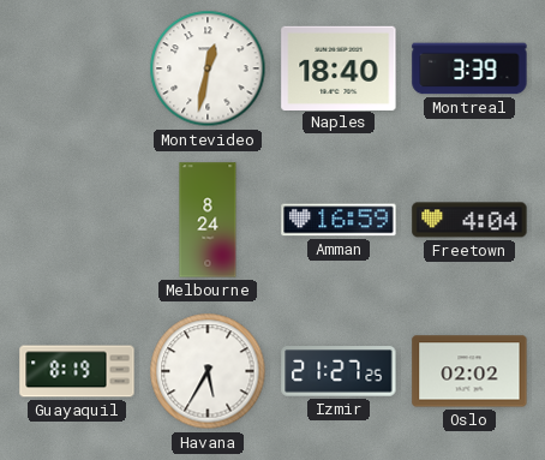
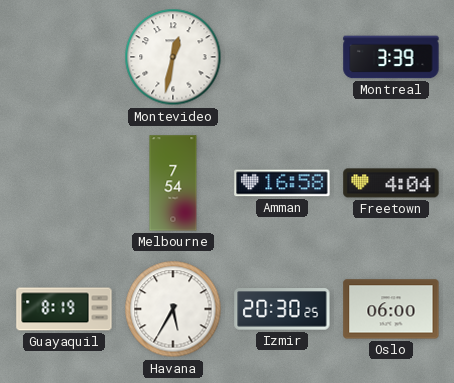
Naples: 18:40 -> none (339, 67)
Melbourne: 8:24 -> 7:54 (173, 183)
Amman: 16:59 -> 16:58 (282, 183)
Izmir: 21:27 -> 20:30 (282, 309)
Oslo: 02:02 -> 06:00 (391, 309)
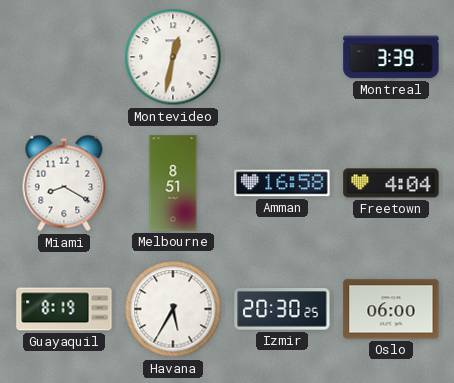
Miami: none -> 8:20 (64, 183)
Melbourne: 7:54 -> 8:51 (173, 183)
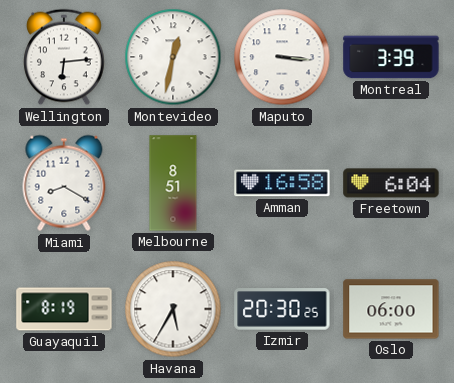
Wellington: none -> 6:14 (64, 57)
Maputo: none -> 3:16 (282, 57)
Freetown: 4:04 -> 6:04 (391, 183)
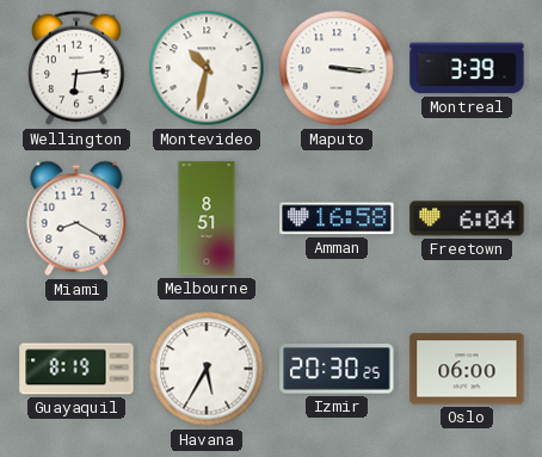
Montevideo: 12:32 -> 10:32 (207, 68)
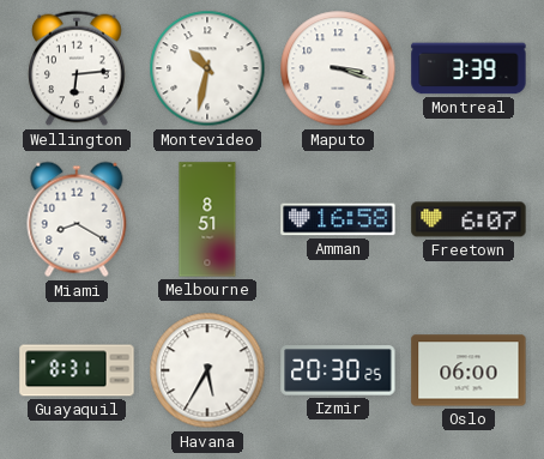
Maputo: 3:16 -> 3:18 (338, 68)
Freetown: 6:04 -> 6:07 (469, 219)
Guayaquil: 8:19 -> 8:31 (77, 370)
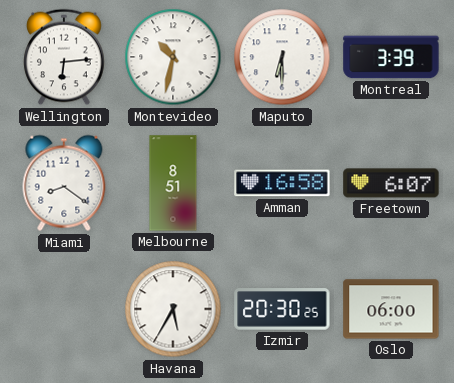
Maputo: 3:18 -> 6:30 (282, 57)
Miami: 8:20 -> 8:21 (64, 183)
Guayaquil: 8:31 -> none (77, 370)
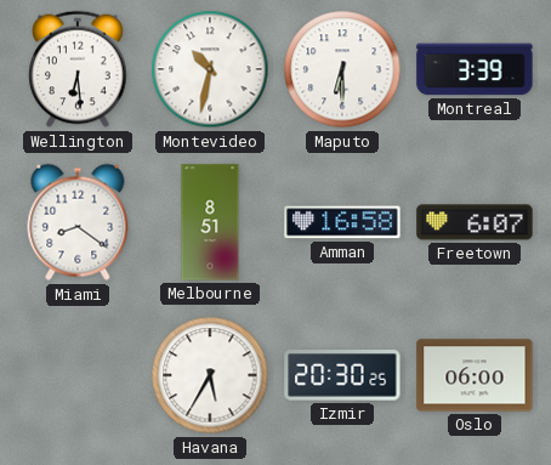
Wellington: 6:14 -> 6:29 (78, 69)
